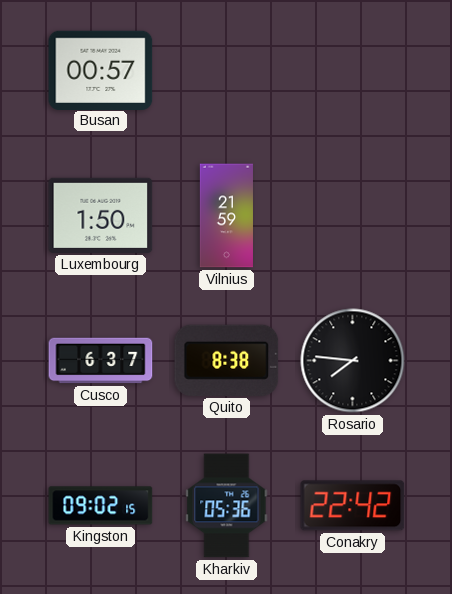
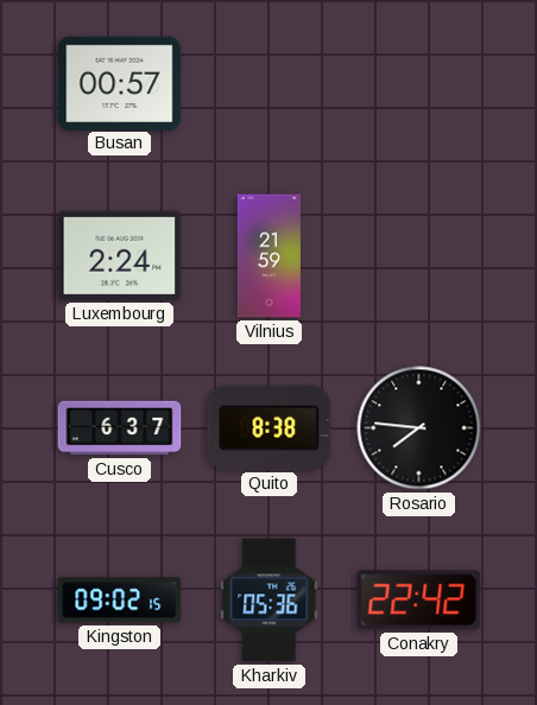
Luxembourg: 1:50 -> 2:24 (120, 255)
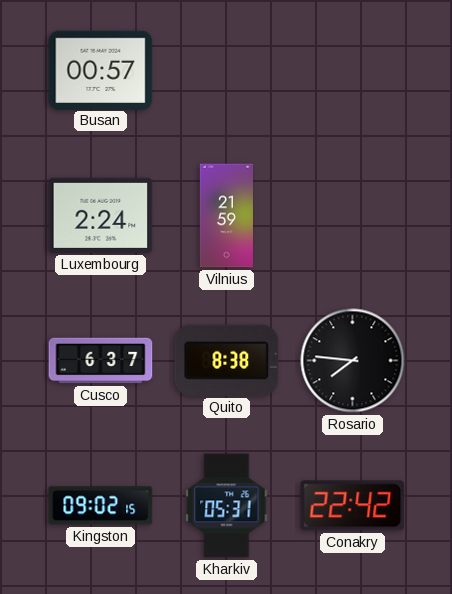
Kharkiv: 05:36 -> 05:31 (227, 506)
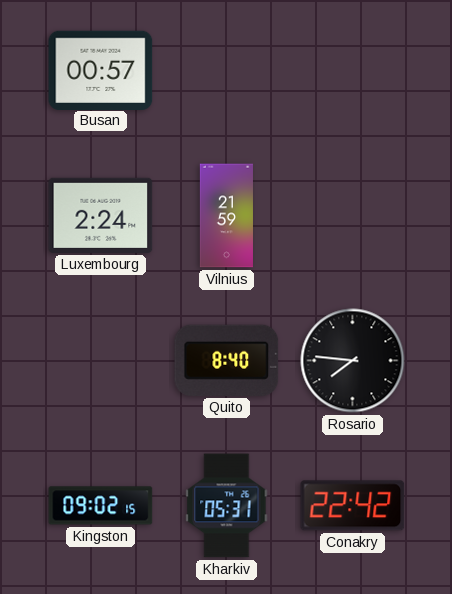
Cusco: 6:37 -> none (101, 361)
Quito: 8:38 -> 8:40 (227, 360)
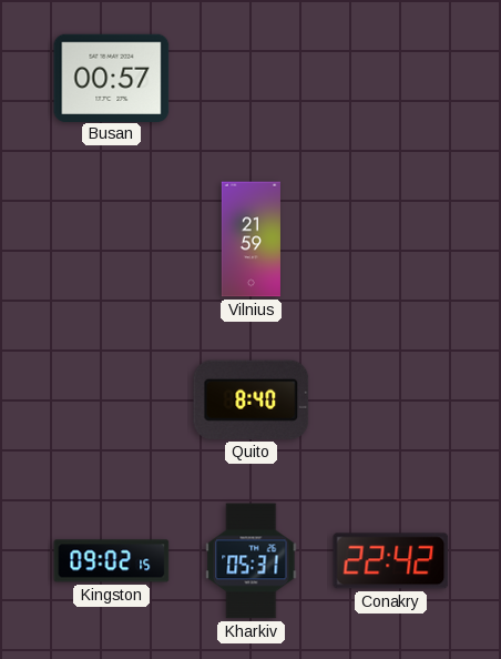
Luxembourg: 2:24 -> none (101, 215)
Rosario: 7:46 -> none (353, 361)
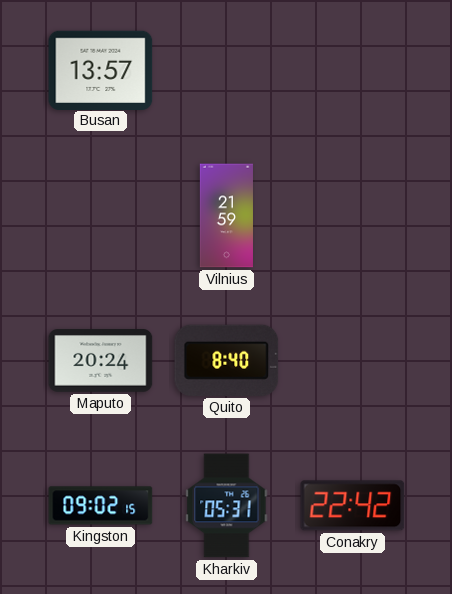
Busan: 00:57 -> 13:57 (101, 70)
Maputo: none -> 20:24 (101, 361)
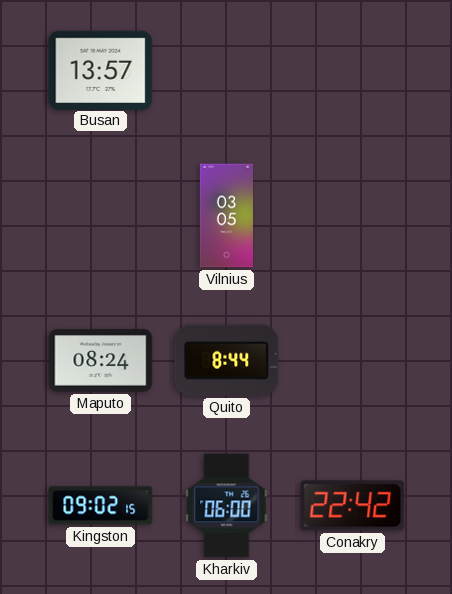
Vilnius: 21:59 -> 03:05 (226, 216)
Maputo: 20:24 -> 08:24 (101, 361)
Quito: 8:40 -> 8:44 (227, 360)
Kharkiv: 05:31 -> 06:00 (227, 506)
